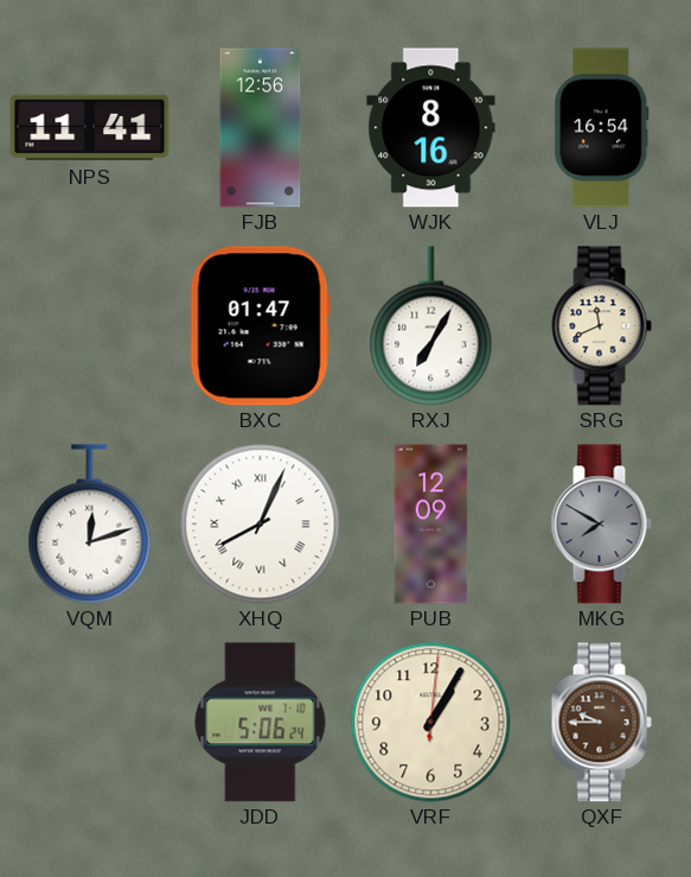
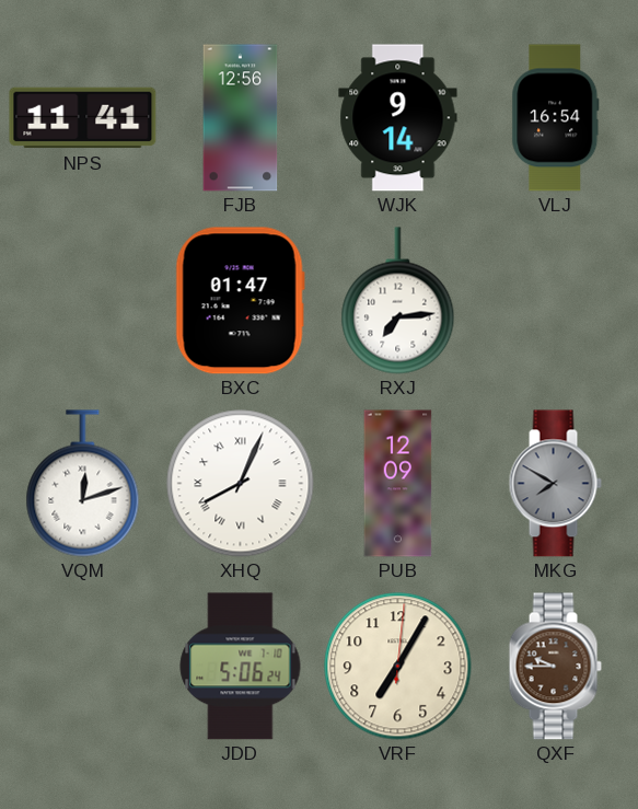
WJK: 8:16 -> 9:14 (398, 118)
RXJ: 7:05 -> 7:14 (398, 301)
SRG: 11:41 -> none (601, 326)
VRF: 1:05 -> 7:05 (398, 667)
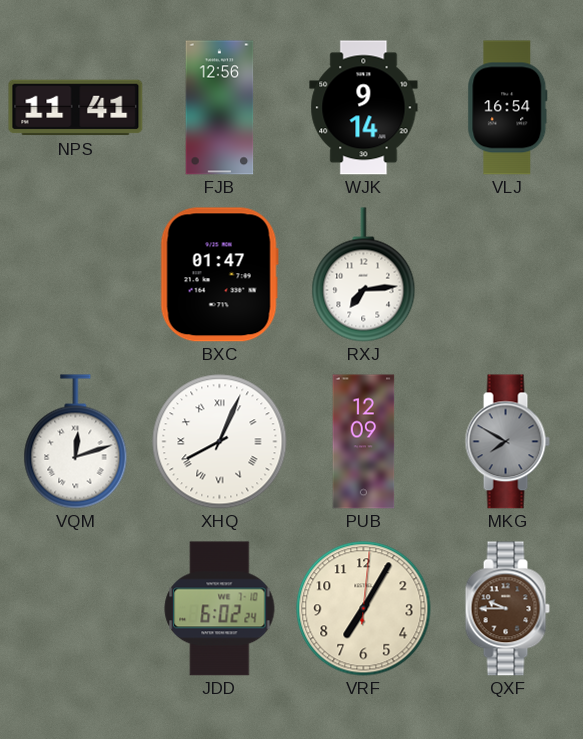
JDD: 5:06 -> 6:02 (220, 609)
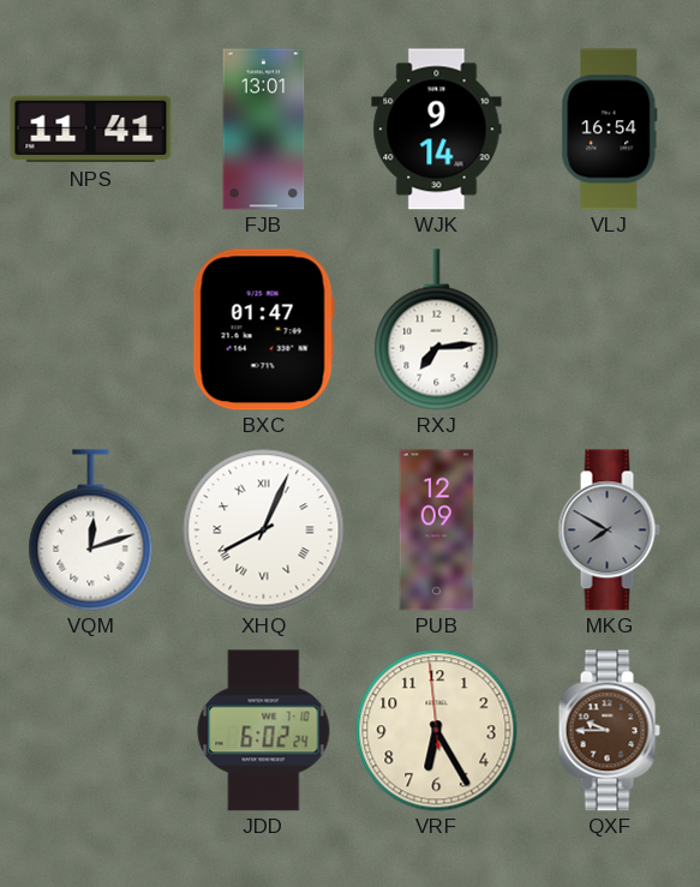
FJB: 12:56 -> 13:01 (264, 130)
VRF: 7:05 -> 6:24 (437, 731)
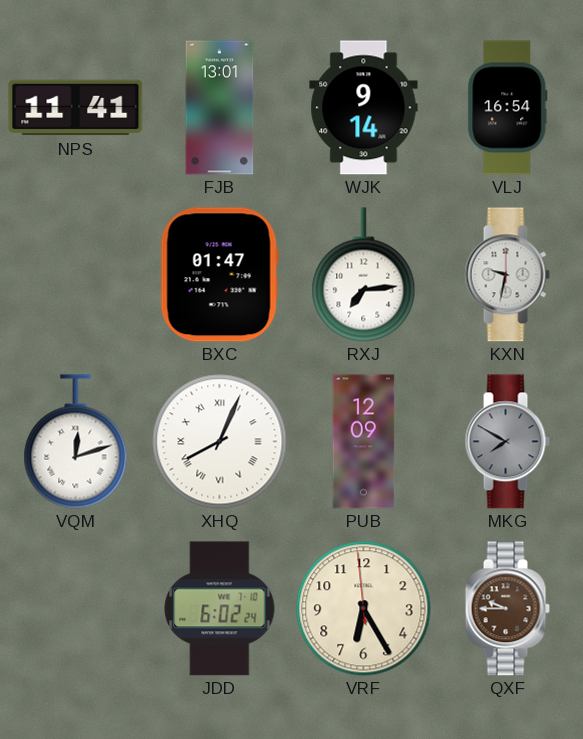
KXN: none -> 9:32 (507, 275)
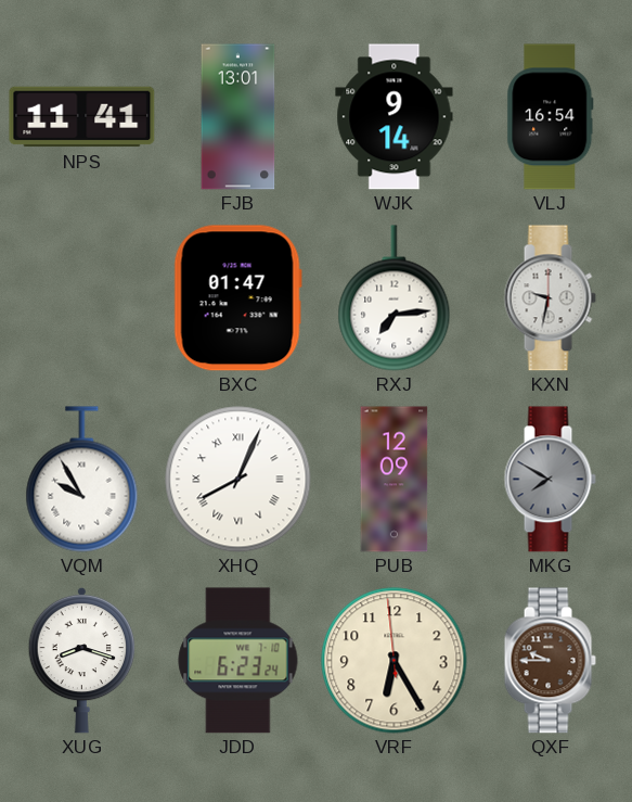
VQM: 12:12 -> 9:55 (82, 480)
XUG: none -> 8:18 (82, 660)
JDD: 6:02 -> 6:23 (238, 661)
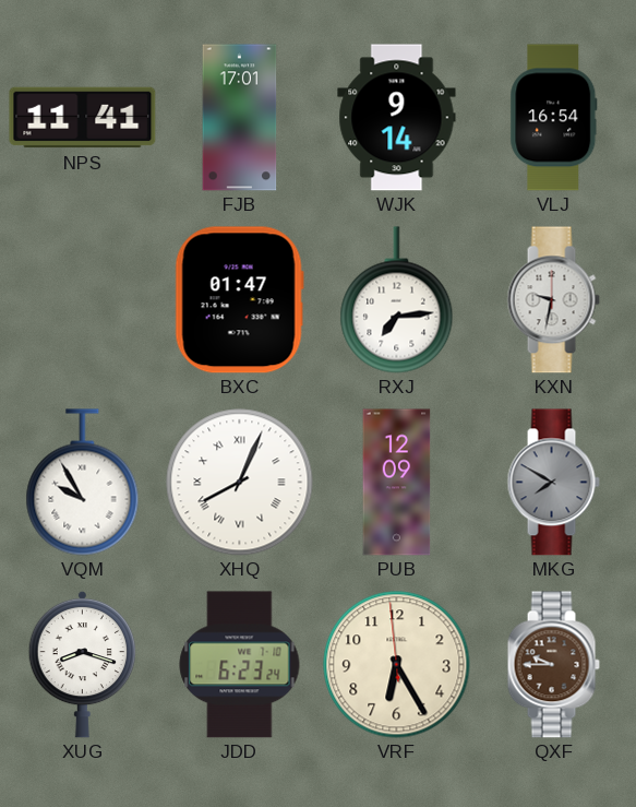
FJB: 13:01 -> 17:01 (240, 118)
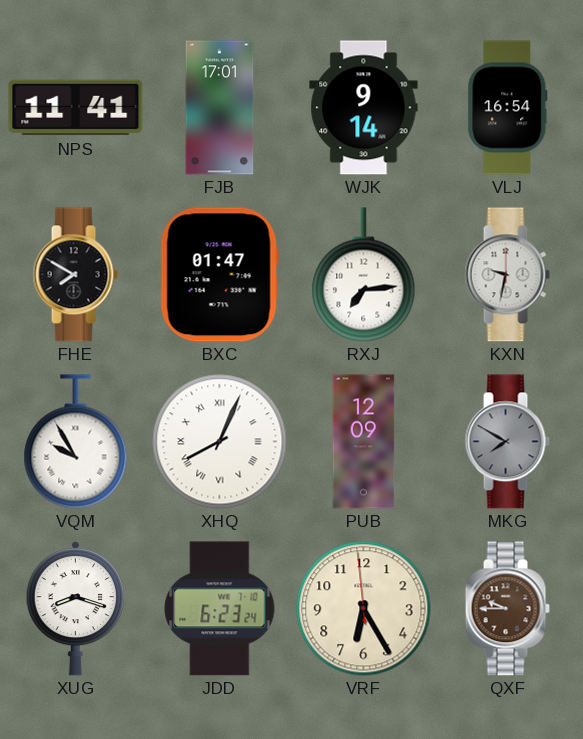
FHE: none -> 7:50 (75, 275)
